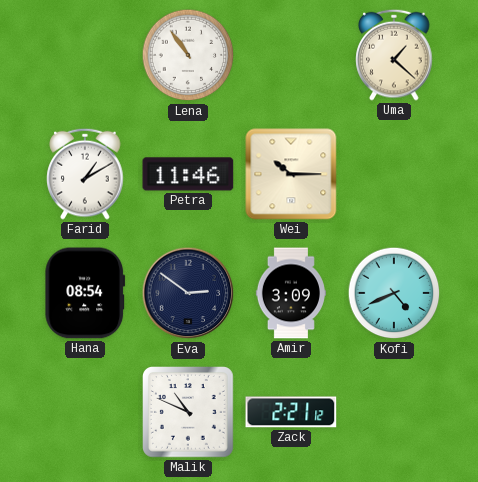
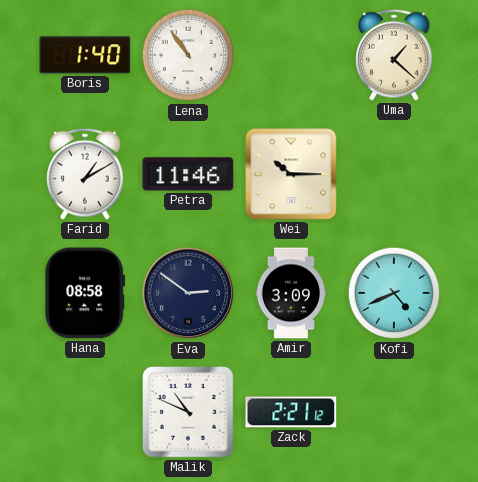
Boris: none -> 1:40 (85, 55)
Hana: 08:54 -> 08:58 (85, 293)
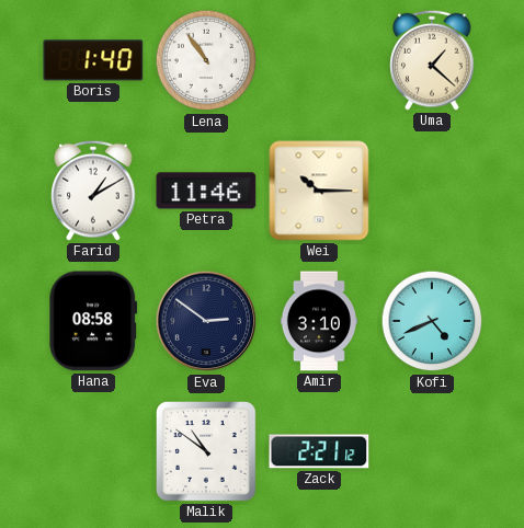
Amir: 3:09 -> 3:10 (319, 321)
Malik: 10:49 -> 10:51 (207, 452)
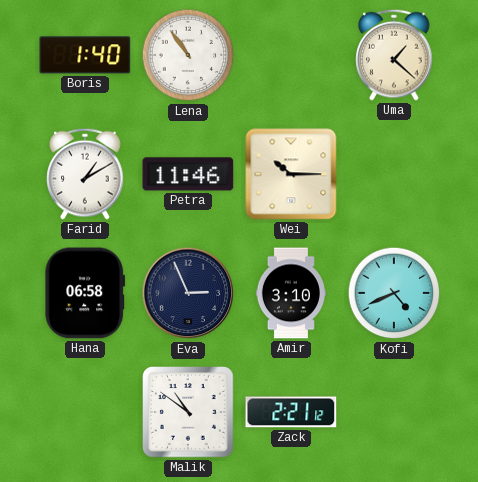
Hana: 08:58 -> 06:58 (85, 293)
Eva: 2:51 -> 2:56 (188, 293)
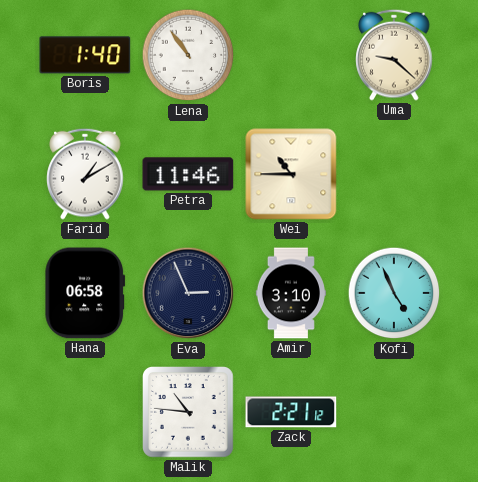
Uma: 1:22 -> 9:22 (394, 55)
Wei: 10:15 -> 10:45 (291, 174)
Kofi: 4:41 -> 4:56 (394, 293)
Malik: 10:51 -> 10:46 (189, 413)
